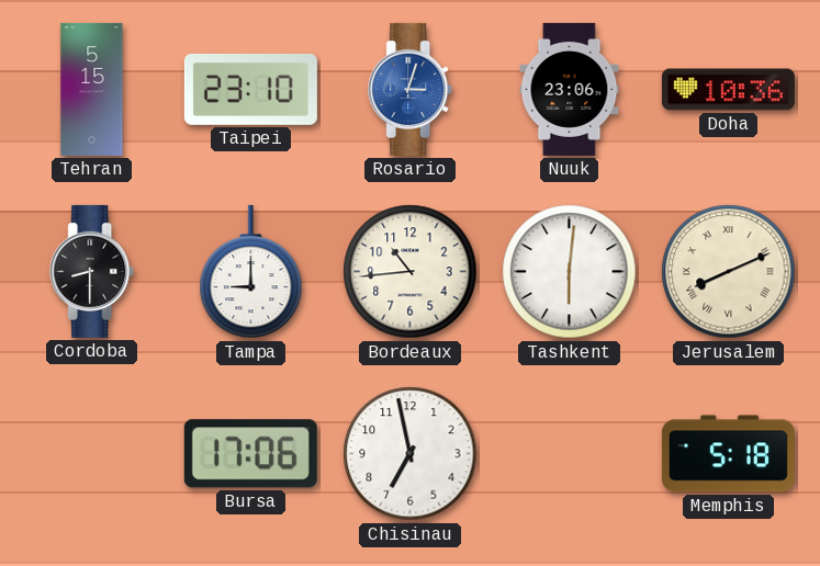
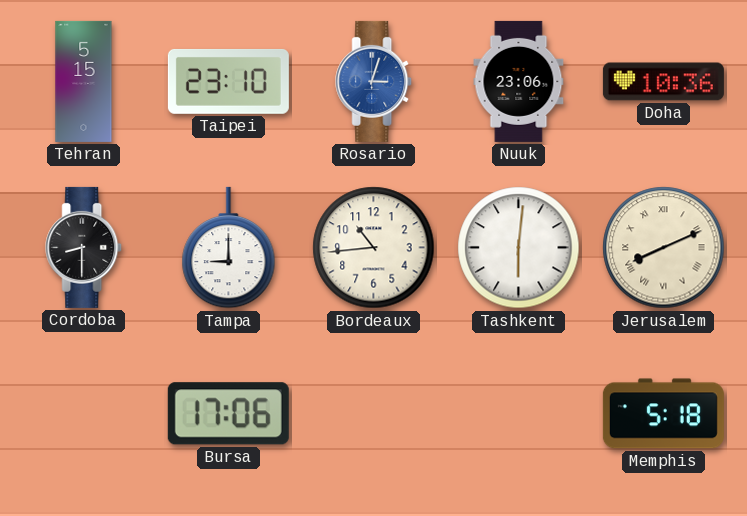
Chisinau: 6:58 -> none (411, 454)
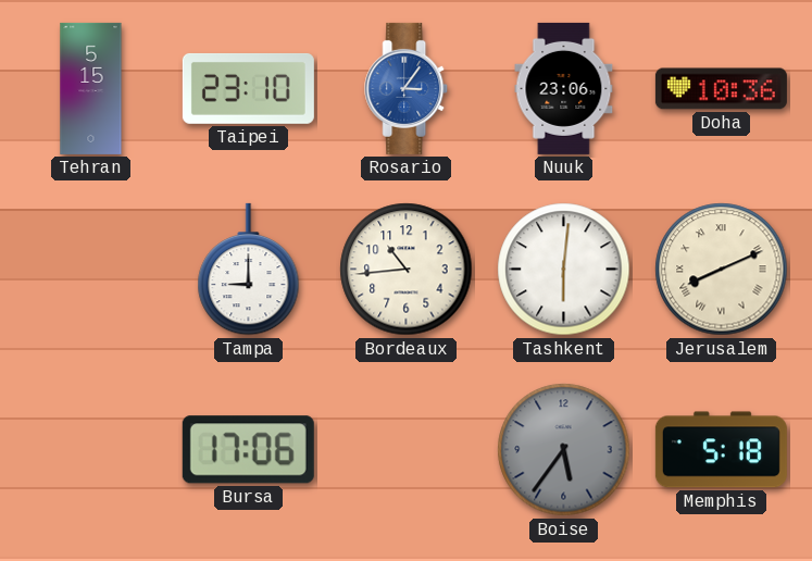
Rosario: 3:03 -> 3:06 (407, 88)
Cordoba: 8:30 -> none (84, 247)
Boise: none -> 5:36 (564, 450)
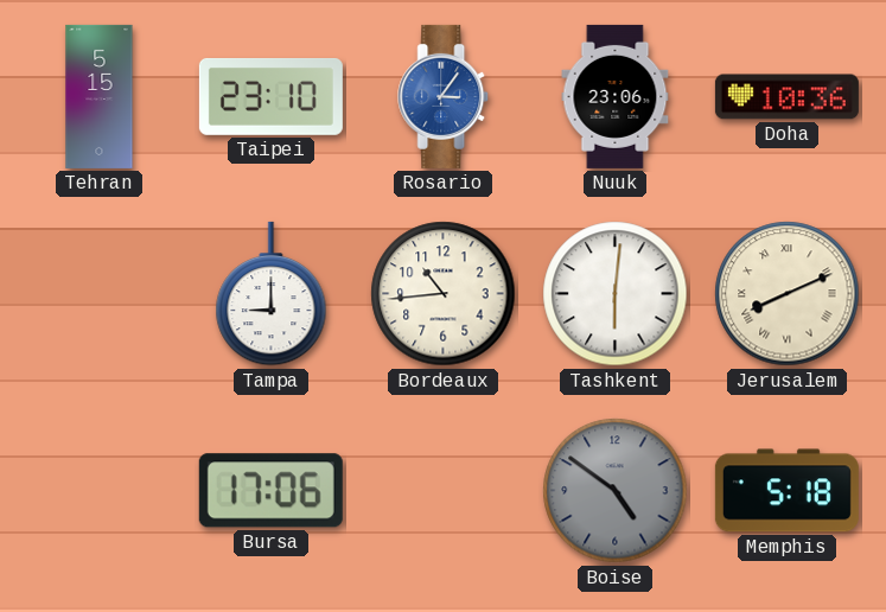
Boise: 5:36 -> 4:51 (616, 491)
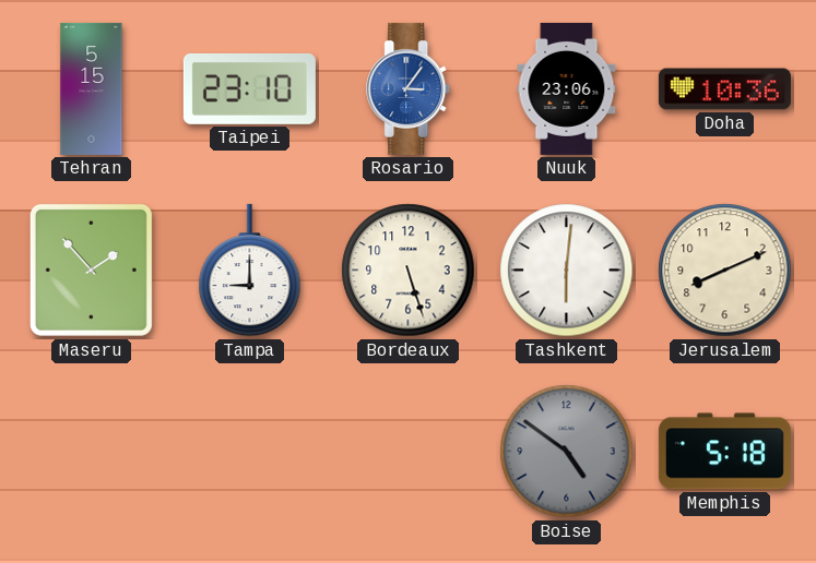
Maseru: none -> 1:53 (91, 269)
Bordeaux: 10:44 -> 5:27 (409, 271)
Jerusalem numerals: Roman -> Arabic (725, 271)
Bursa: 17:06 -> none (270, 491)
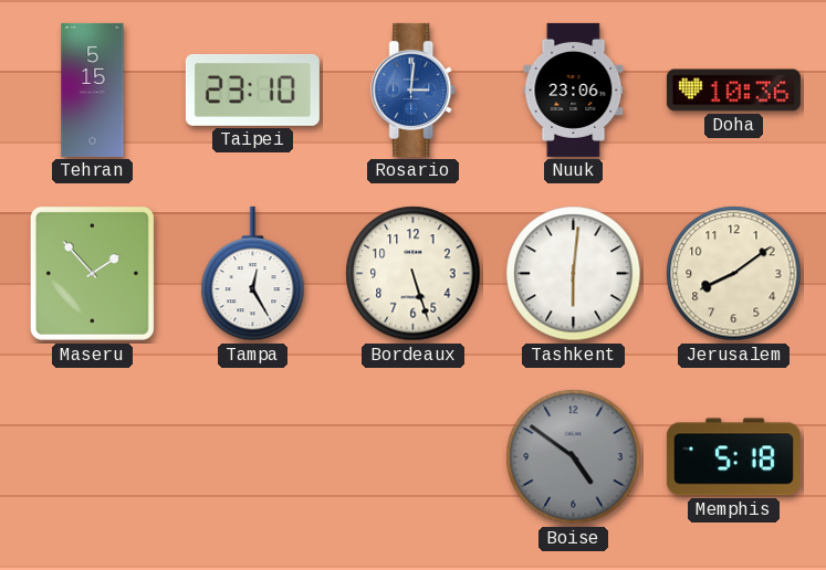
Rosario: 3:06 -> 3:01 (414, 89)
Tampa: 9:00 -> 12:25 (253, 274)
Jerusalem: 8:11 -> 8:09 (734, 274)
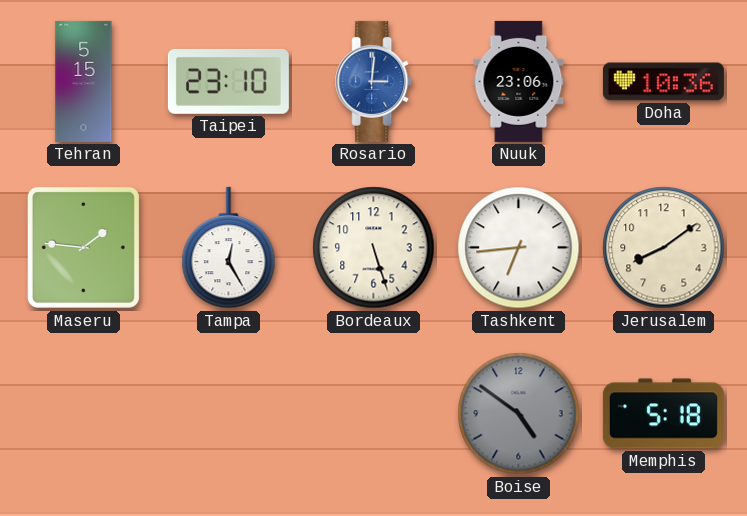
Maseru: 1:53 -> 1:46 (83, 247)
Tashkent: 6:01 -> 6:44 (519, 248)
